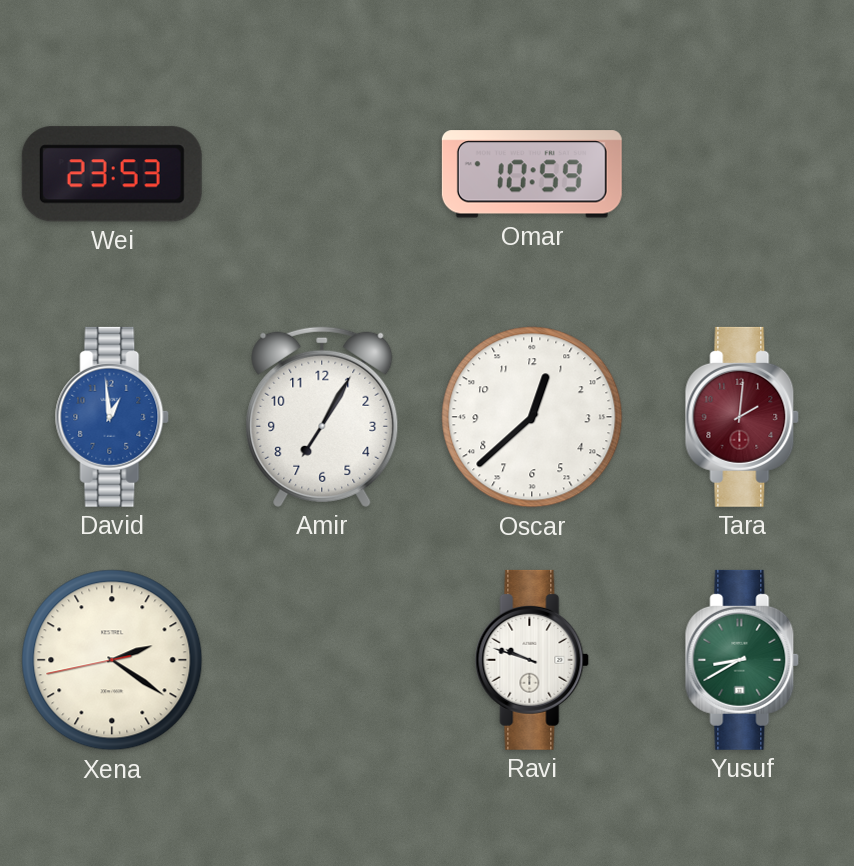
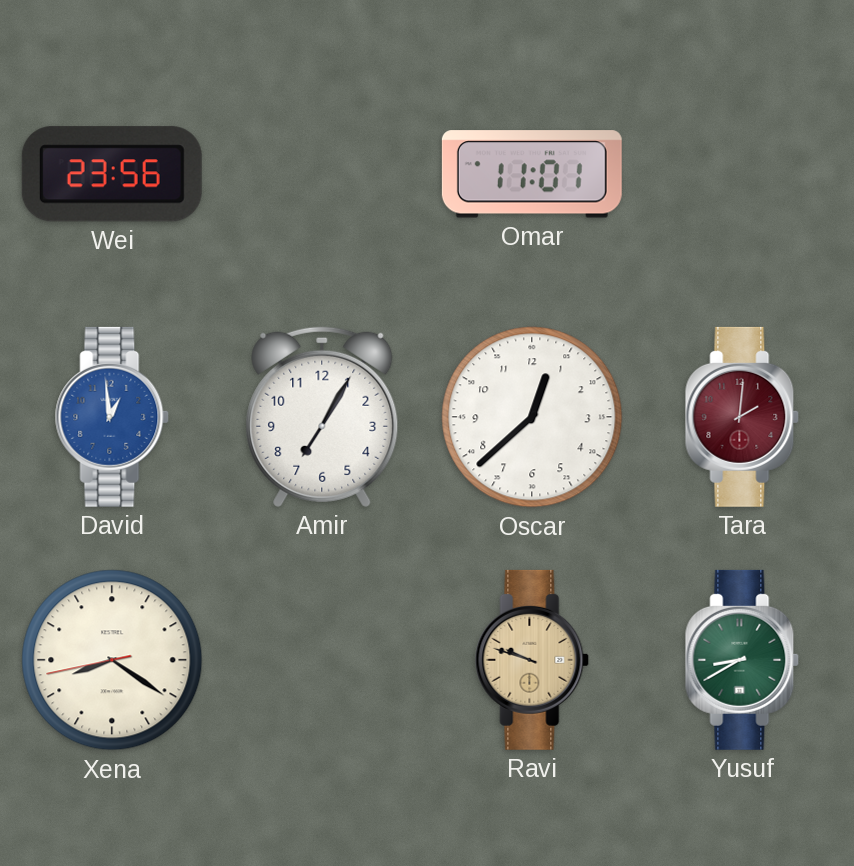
Wei: 23:53 -> 23:56 (112, 174)
Omar: 10:59 -> 11:01 (532, 174)
Xena: 2:20 -> 8:20 (112, 660)
Ravi dial: white -> champagne (532, 660)
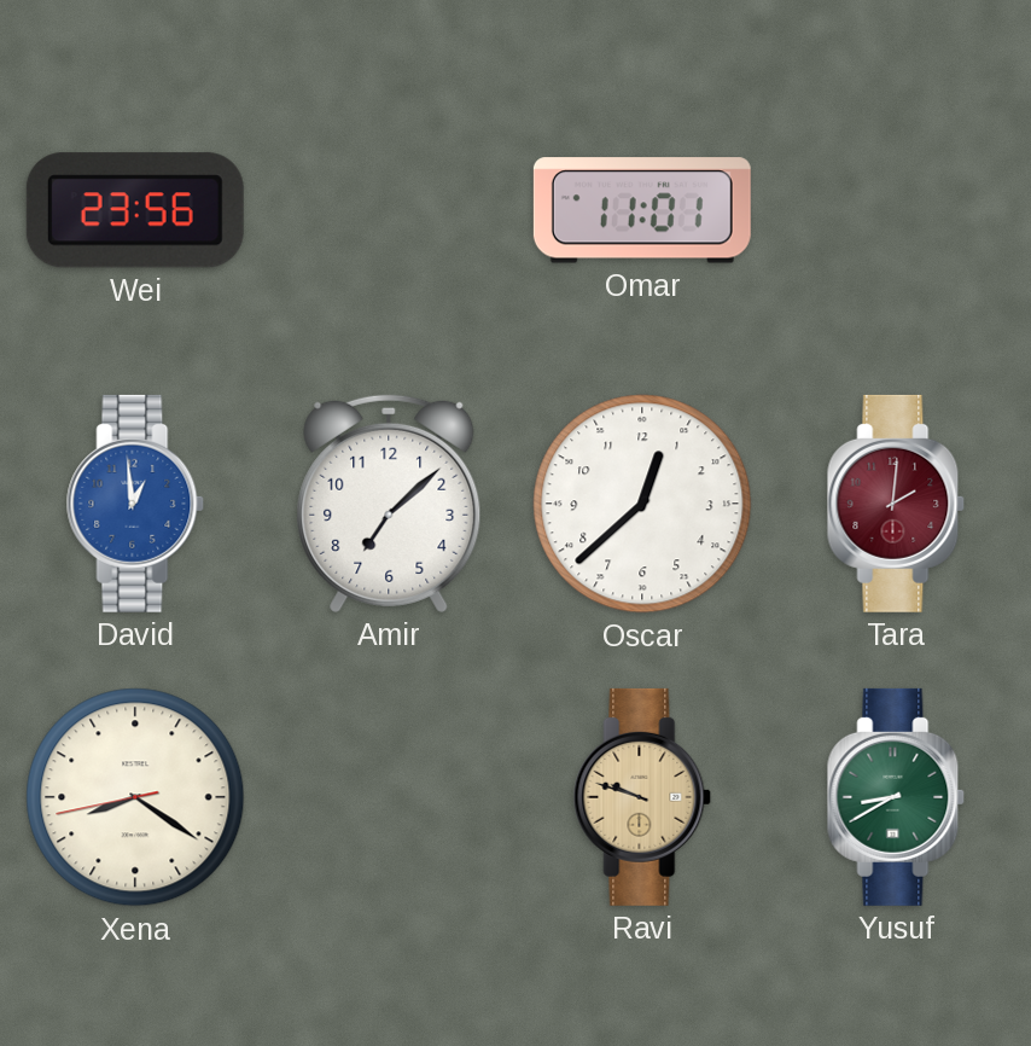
Amir: 7:05 -> 7:08 (389, 504)
